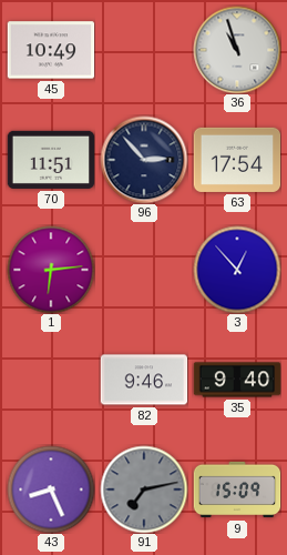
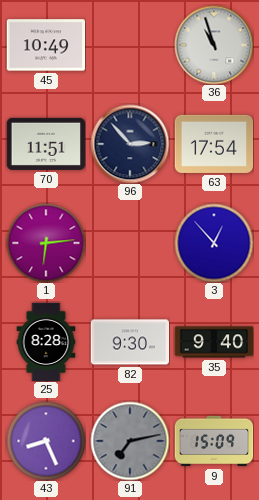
25: none -> 8:28 (46, 342)
82: 9:46 -> 9:30 (130, 342)
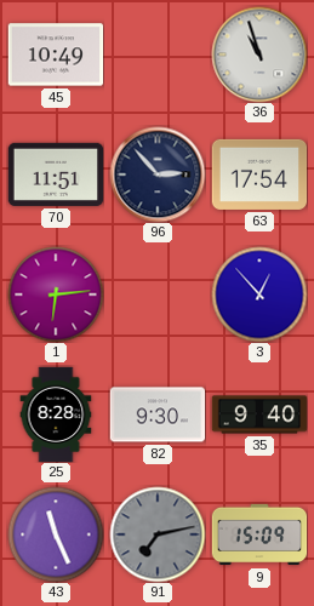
43: 8:26 -> 11:26 (56, 534)
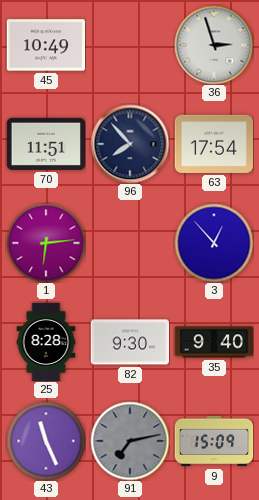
36: 10:57 -> 2:57 (214, 45)
96: 2:53 -> 7:53 (130, 144)
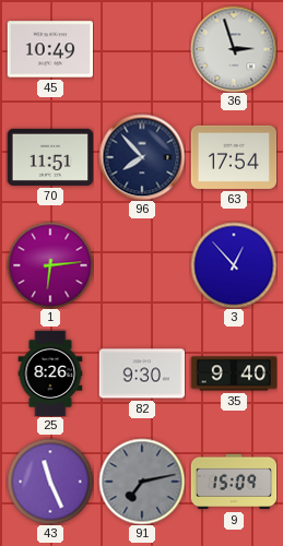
25: 8:28 -> 8:26 (50, 373)
